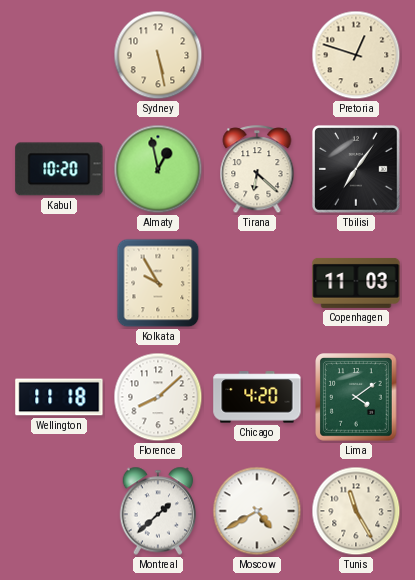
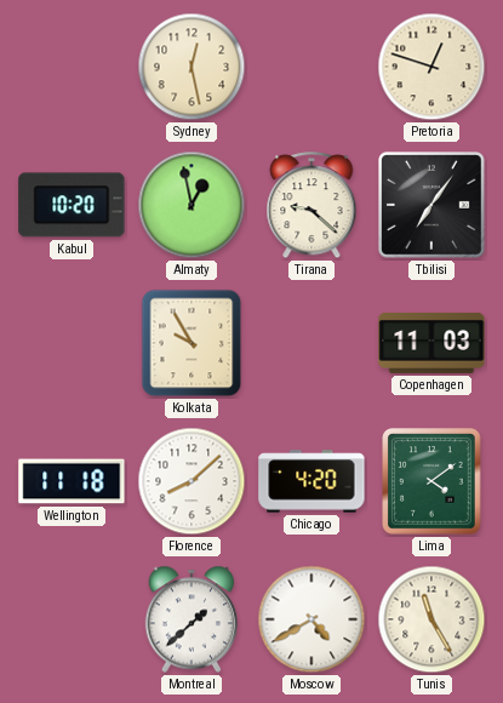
Sydney: 5:28 -> 12:28 (192, 67)
Tirana: 6:22 -> 9:22 (311, 206)
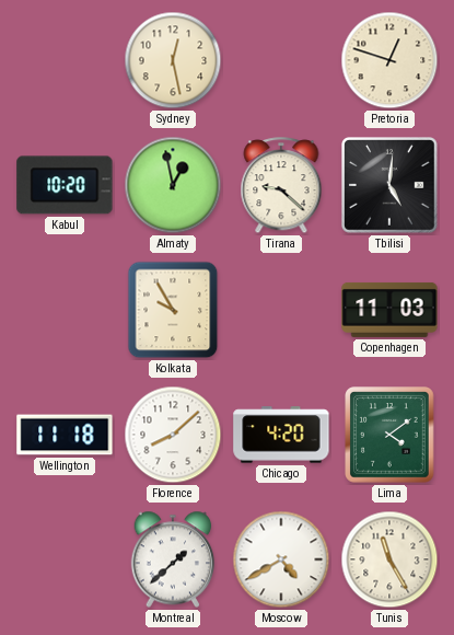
Tbilisi: 7:06 -> 5:01 (391, 186)
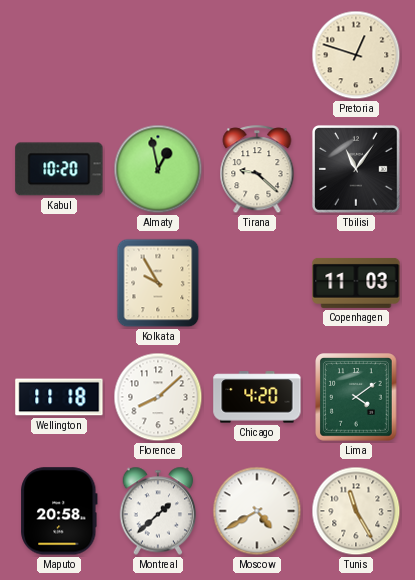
Sydney: 12:28 -> none (173, 60)
Tbilisi: 5:01 -> 11:06 (357, 170)
Maputo: none -> 20:58 (59, 511)
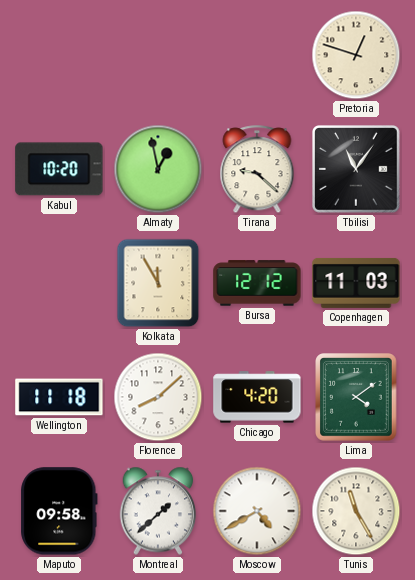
Kolkata: 9:55 -> 11:55 (158, 283)
Bursa: none -> 12:12 (257, 283)
Maputo: 20:58 -> 09:58 (59, 511)
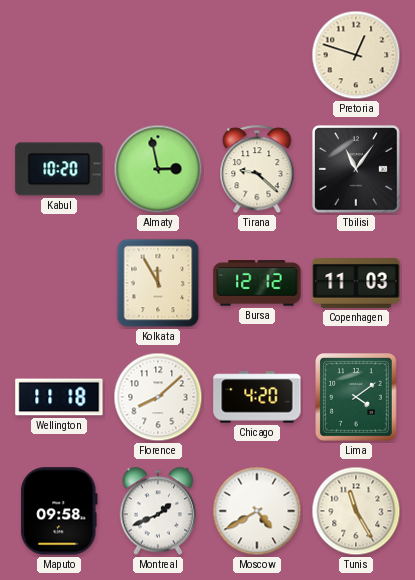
Almaty: 12:58 -> 2:58 (158, 169)
Montreal: 1:38 -> 1:41 (158, 511)
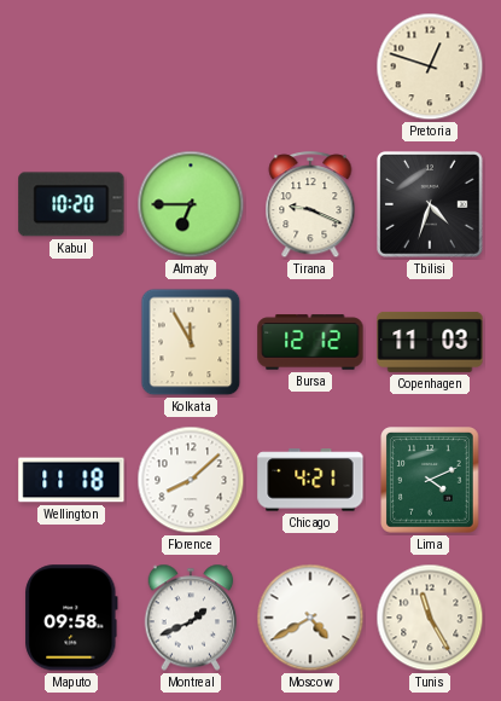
Almaty: 2:58 -> 6:45 (191, 204)
Tirana: 9:22 -> 9:19 (310, 205)
Tbilisi: 11:06 -> 4:33 (431, 205)
Chicago: 4:20 -> 4:21 (310, 480)
Lima: 4:09 -> 4:11 (431, 480)
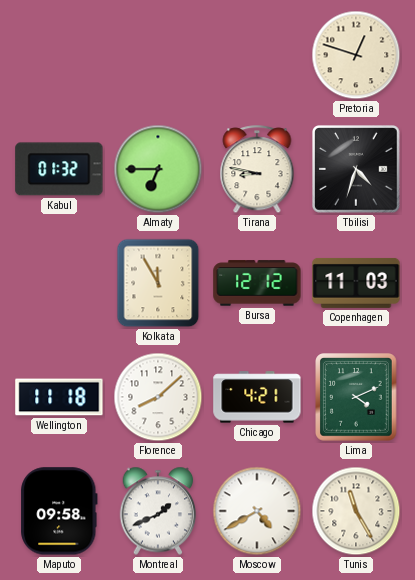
Kabul: 10:20 -> 01:32 (59, 169)
Tirana: 9:19 -> 8:47 (257, 170)
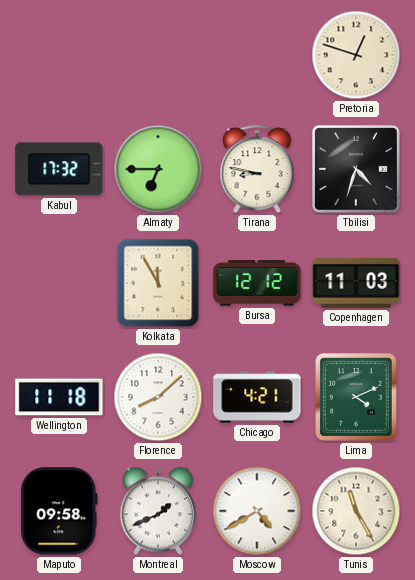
Kabul: 01:32 -> 17:32 (59, 169)
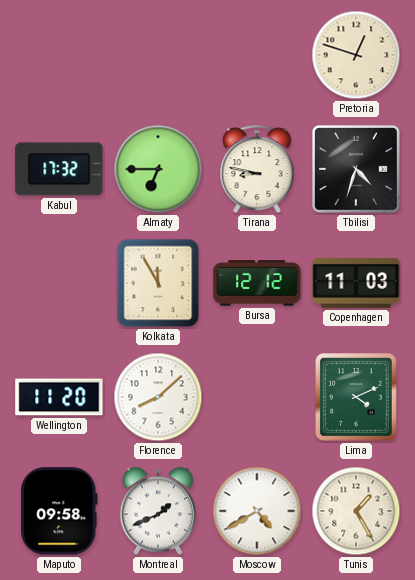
Wellington: 11:18 -> 11:20 (59, 397)
Chicago: 4:21 -> none (257, 397)
Tunis: 11:25 -> 1:25 (356, 511)
